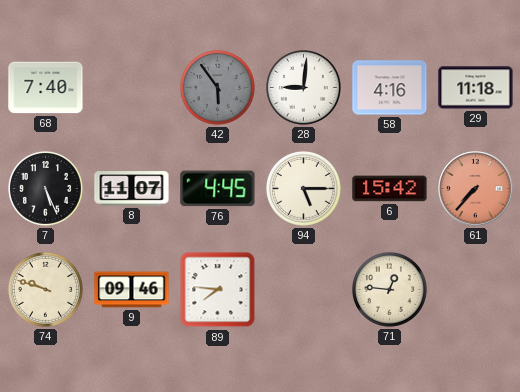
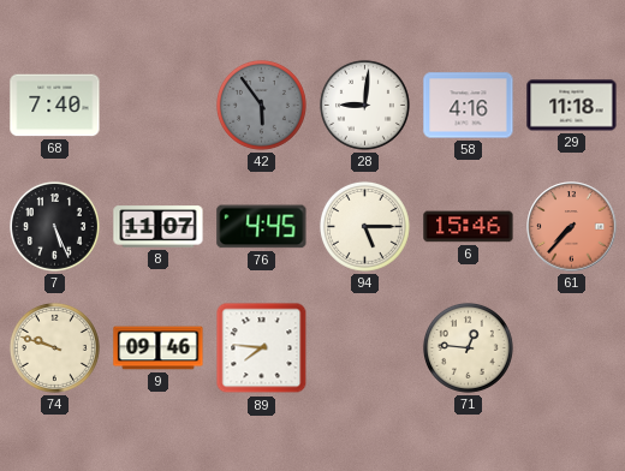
6: 15:42 -> 15:46 (469, 227)
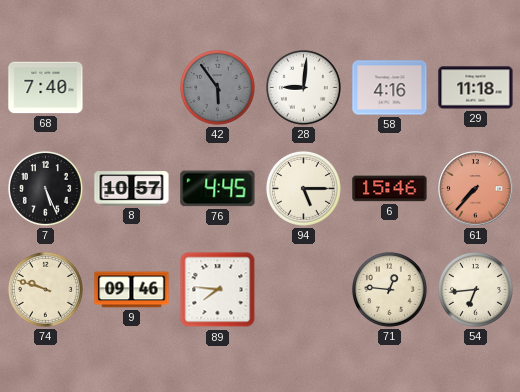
8: 11:07 -> 10:57 (132, 189)
54: none -> 6:44 (475, 289)
